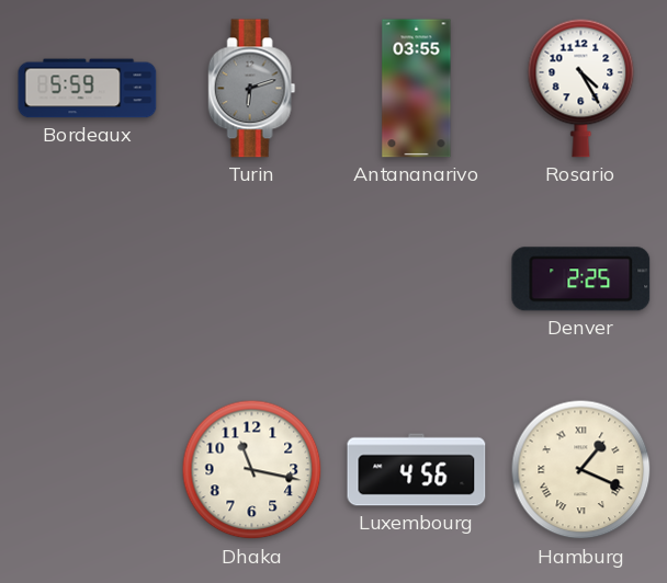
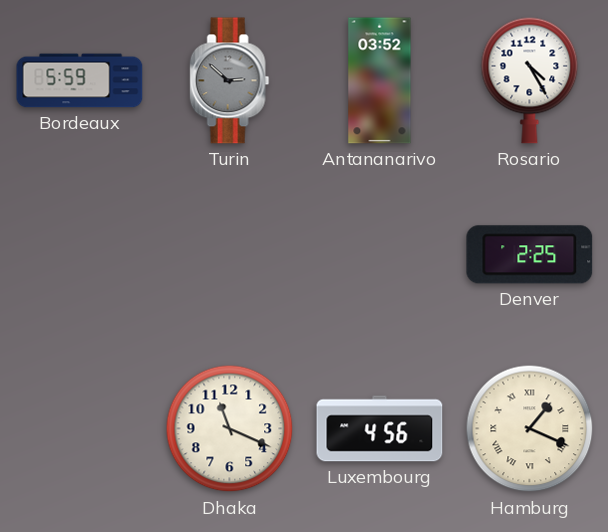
Turin: 6:12 -> 2:52 (230, 81)
Antananarivo: 03:55 -> 03:52 (380, 81)
Dhaka: 11:17 -> 11:19 (230, 429)
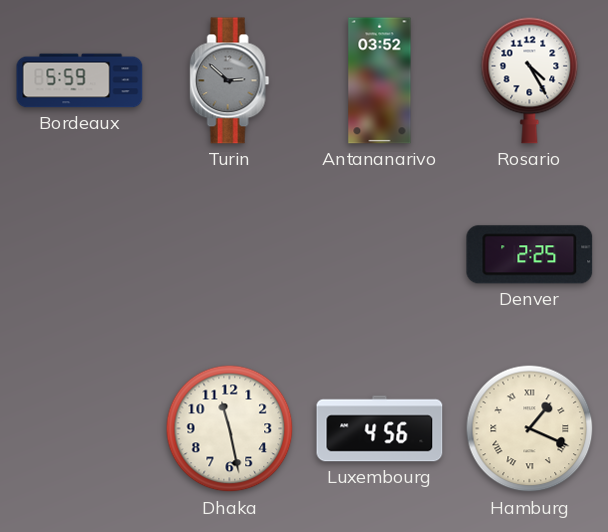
Dhaka: 11:19 -> 11:28 (230, 429)
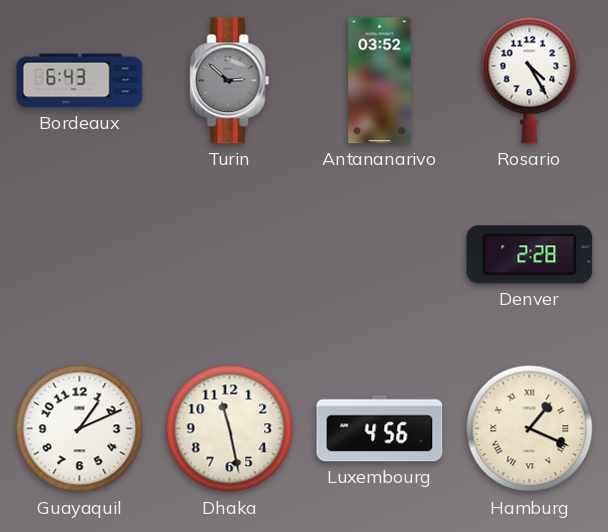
Bordeaux: 5:59 -> 6:43 (80, 81)
Denver: 2:25 -> 2:28 (530, 255)
Guayaquil: none -> 1:11 (80, 429)
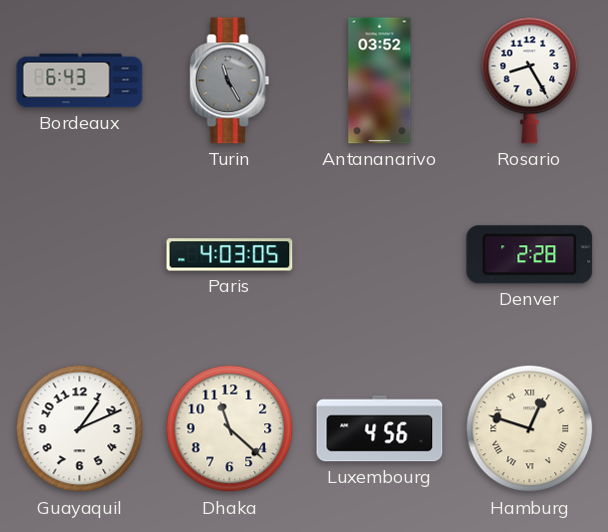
Turin: 2:52 -> 11:25 (230, 81)
Rosario: 4:25 -> 8:25 (530, 80)
Paris: none -> 4:03 (230, 255)
Dhaka: 11:28 -> 11:22 (230, 429)
Hamburg: 1:19 -> 12:48 (530, 429)
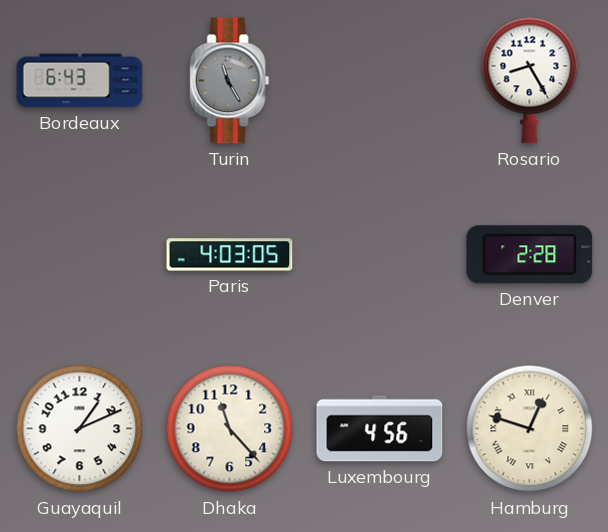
Antananarivo: 03:52 -> none (380, 81)
Dhaka: 11:22 -> 11:23 (230, 429)
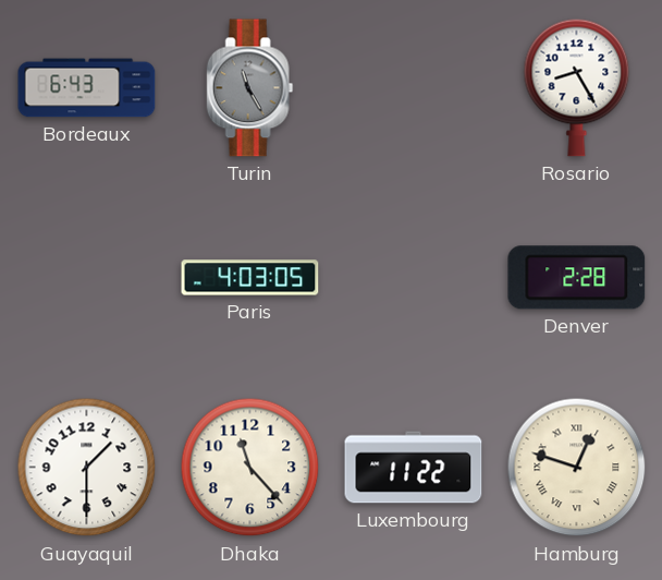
Guayaquil: 1:11 -> 1:30 (87, 468)
Luxembourg: 4:56 -> 11:22 (414, 468)
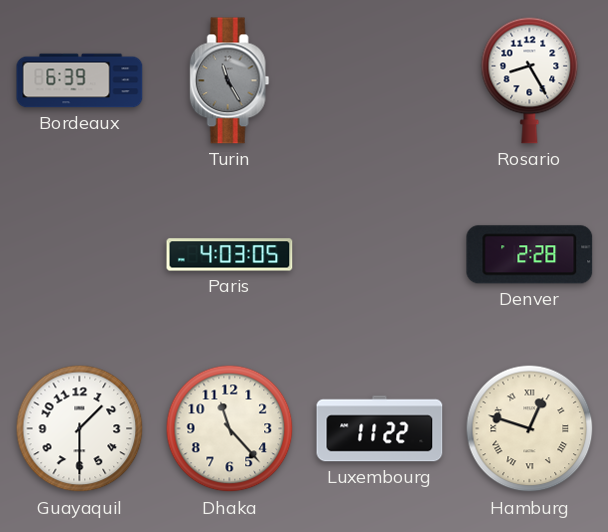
Bordeaux: 6:43 -> 6:39 (80, 81)
